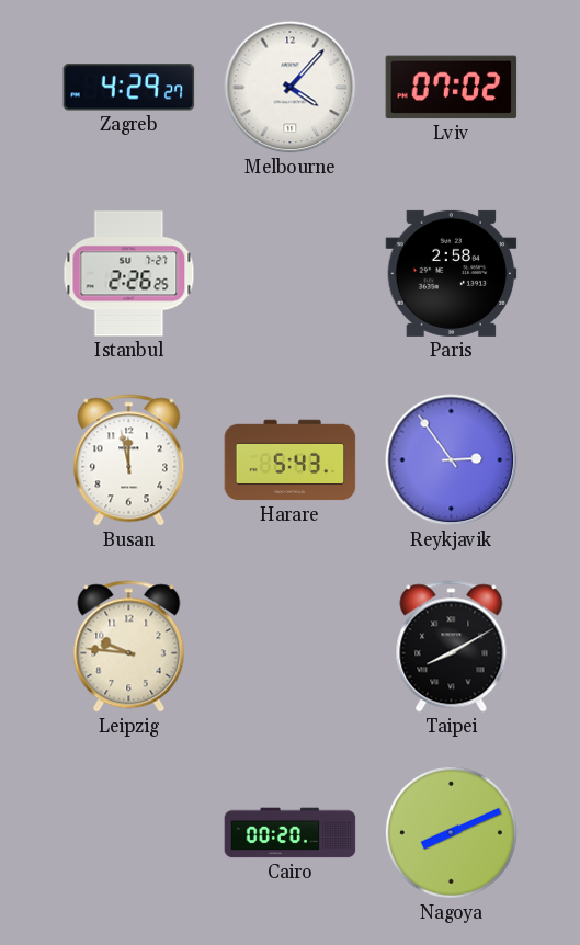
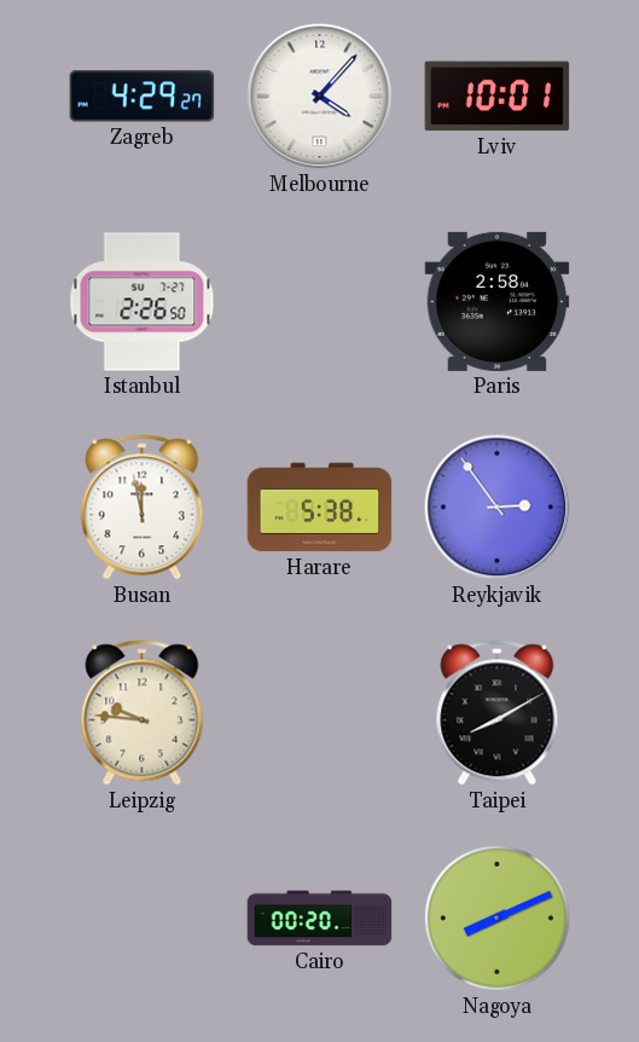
Lviv: 07:02 -> 10:01 (498, 97)
Istanbul: 2:26:25 -> 2:26:50 (143, 302)
Harare: 5:43 -> 5:38 (320, 508)
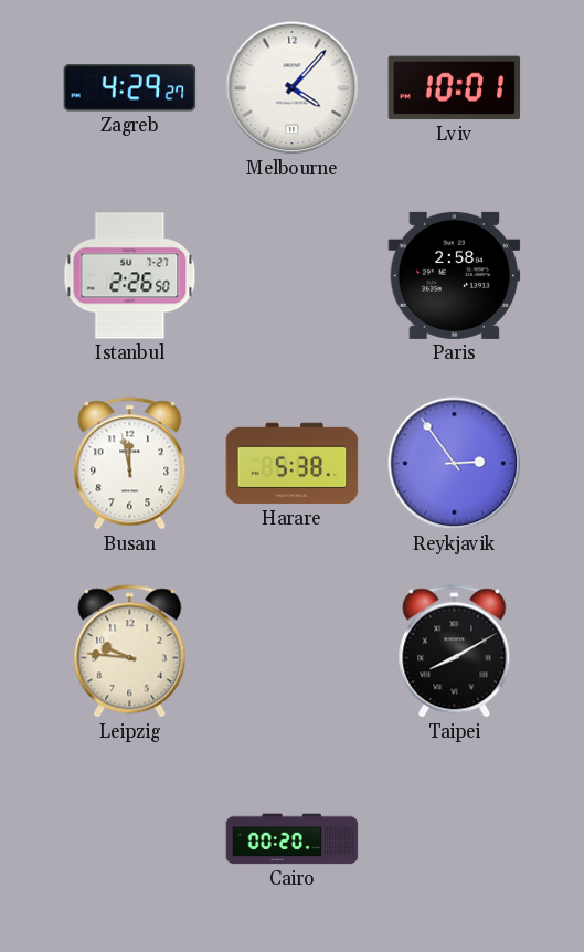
Nagoya: 8:11 -> none (496, 917)
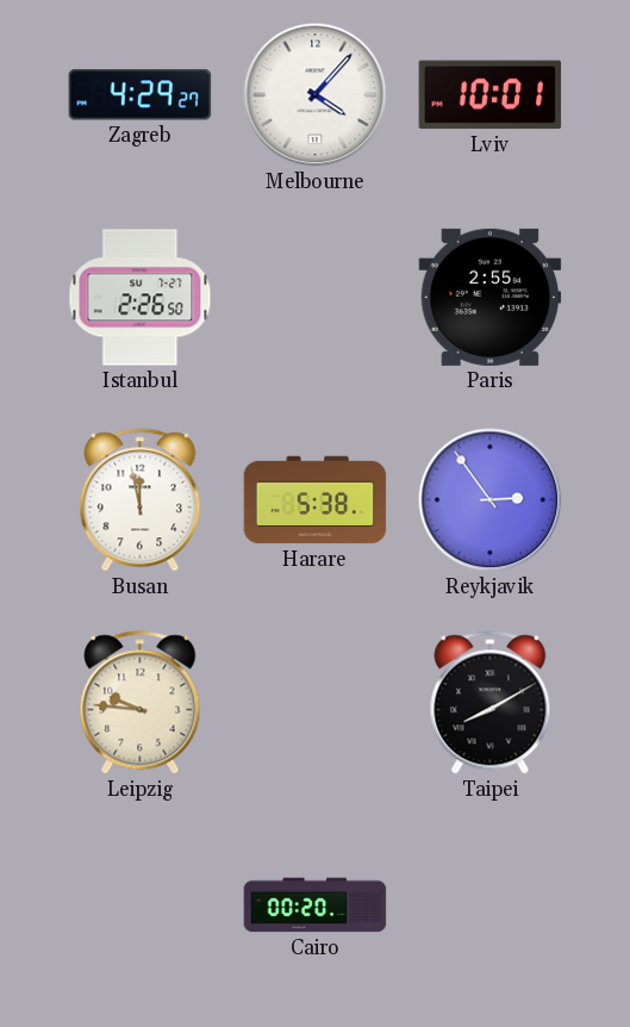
Paris: 2:58 -> 2:55 (491, 297)
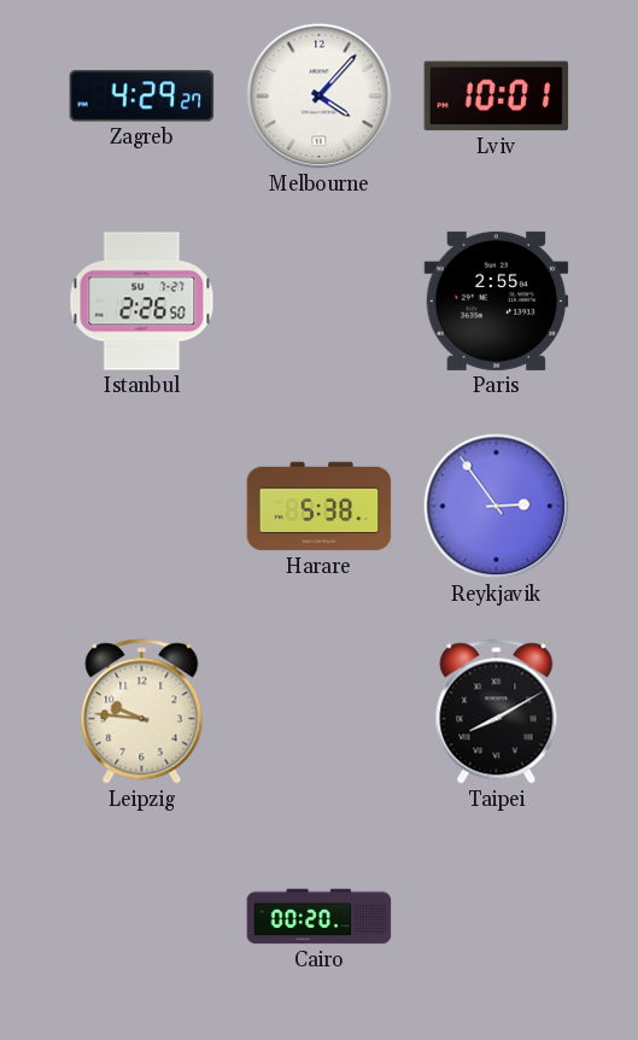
Busan: 11:58 -> none (141, 500)
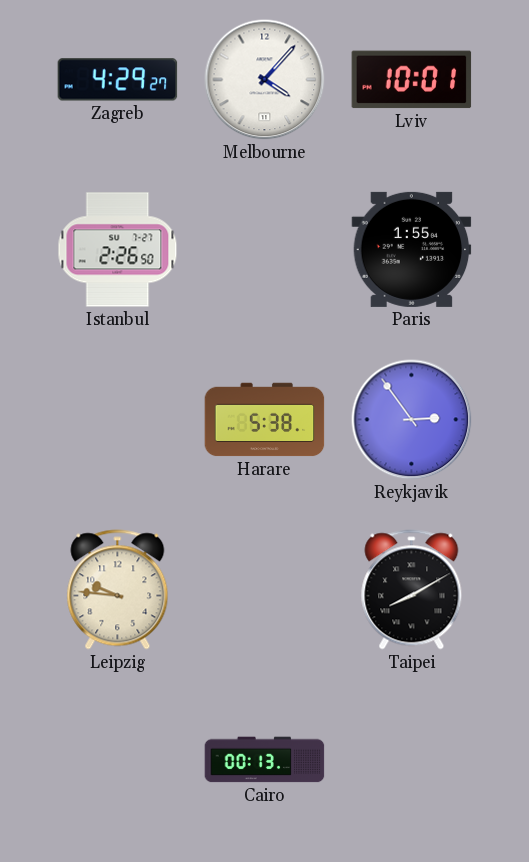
Paris: 2:55 -> 1:55 (412, 249)
Cairo: 00:20 -> 00:13 (265, 760)
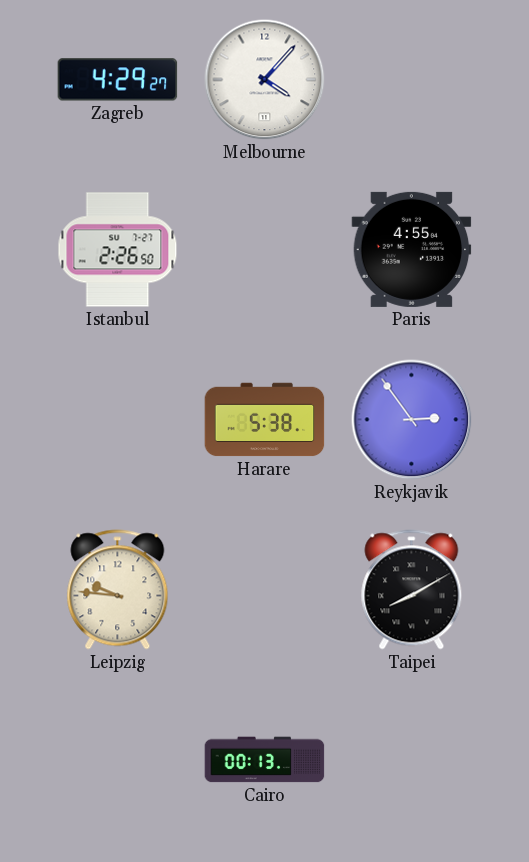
Lviv: 10:01 -> none (412, 80)
Paris: 1:55 -> 4:55 (412, 249)
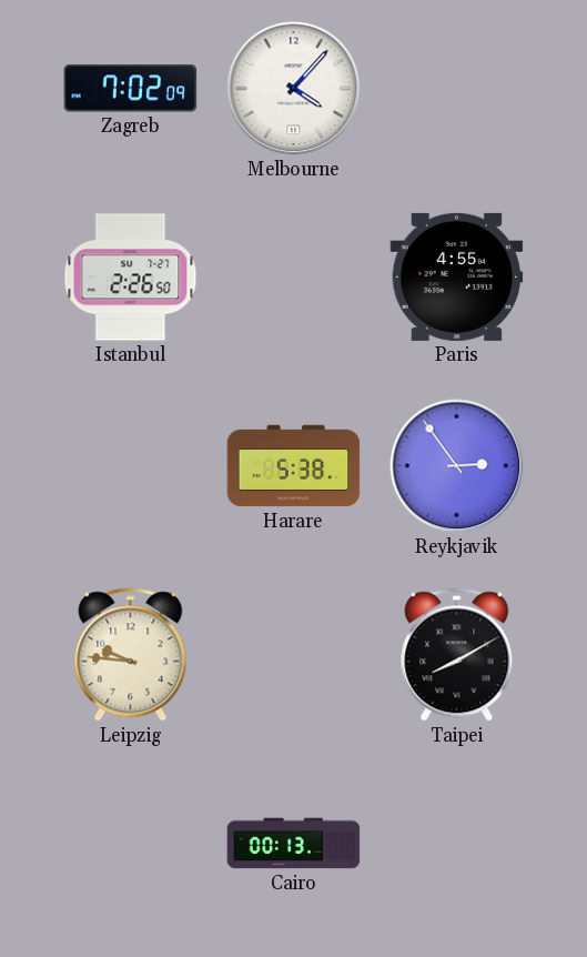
Zagreb: 4:29 -> 7:02 (131, 89)
